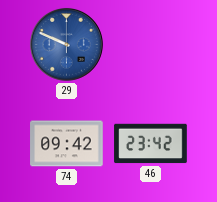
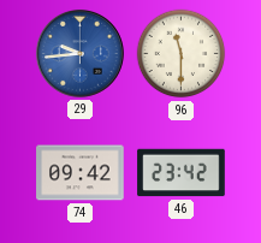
29: 9:49 -> 9:44 (79, 53)
96: none -> 11:30 (182, 54)
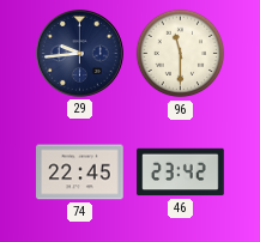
29 dial: blue -> navy (79, 53)
74: 09:42 -> 22:45 (80, 173)
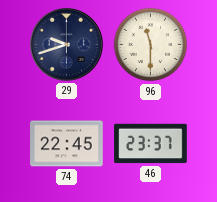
29: 9:44 -> 9:42 (66, 44)
46: 23:42 -> 23:37 (151, 144)
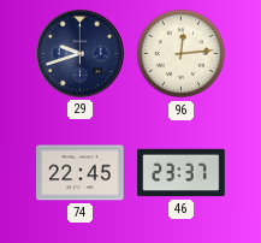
96: 11:30 -> 12:14 (182, 54)
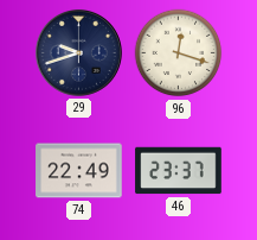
96: 12:14 -> 12:18 (179, 53)
74: 22:45 -> 22:49 (79, 171)
